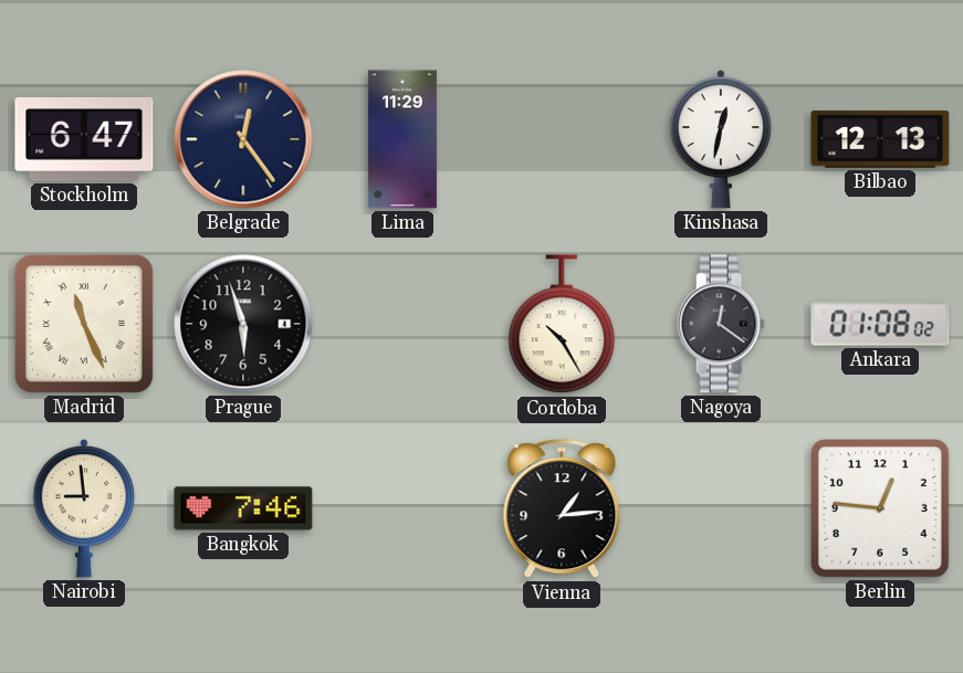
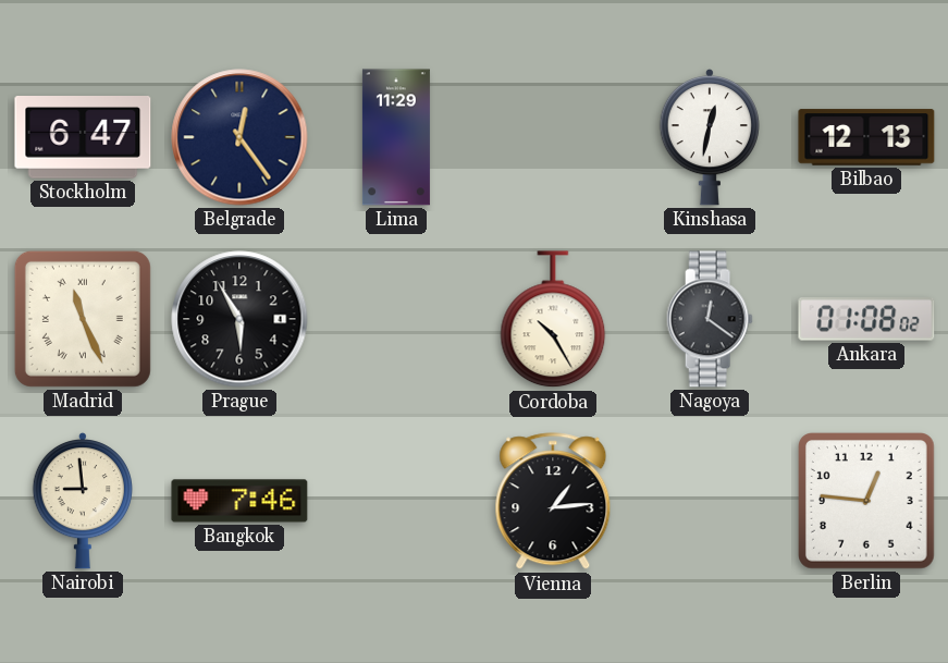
Prague: 5:57 -> 5:55 (239, 319)
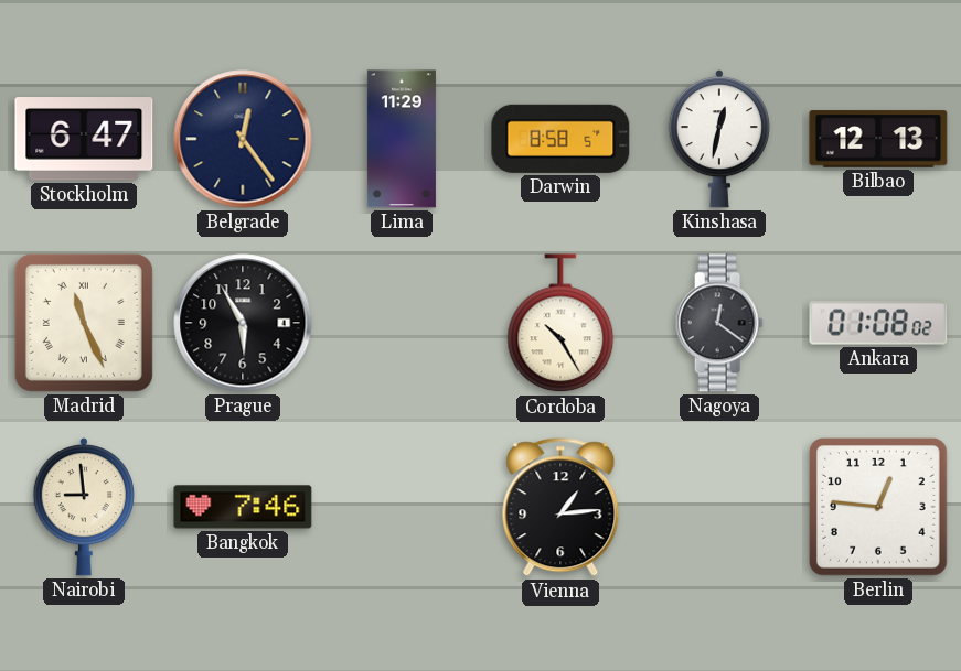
Darwin: none -> 8:58 (560, 139)
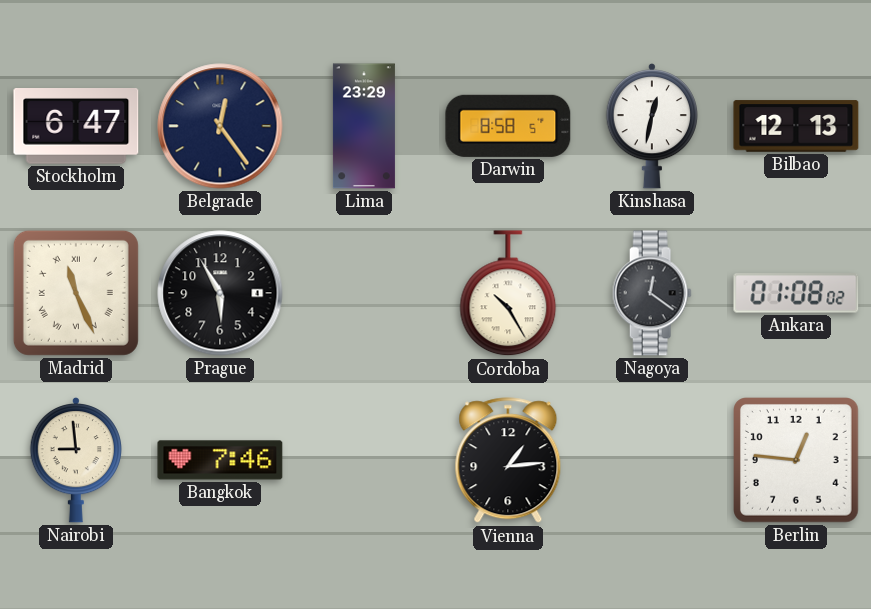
Lima: 11:29 -> 23:29 (364, 126)
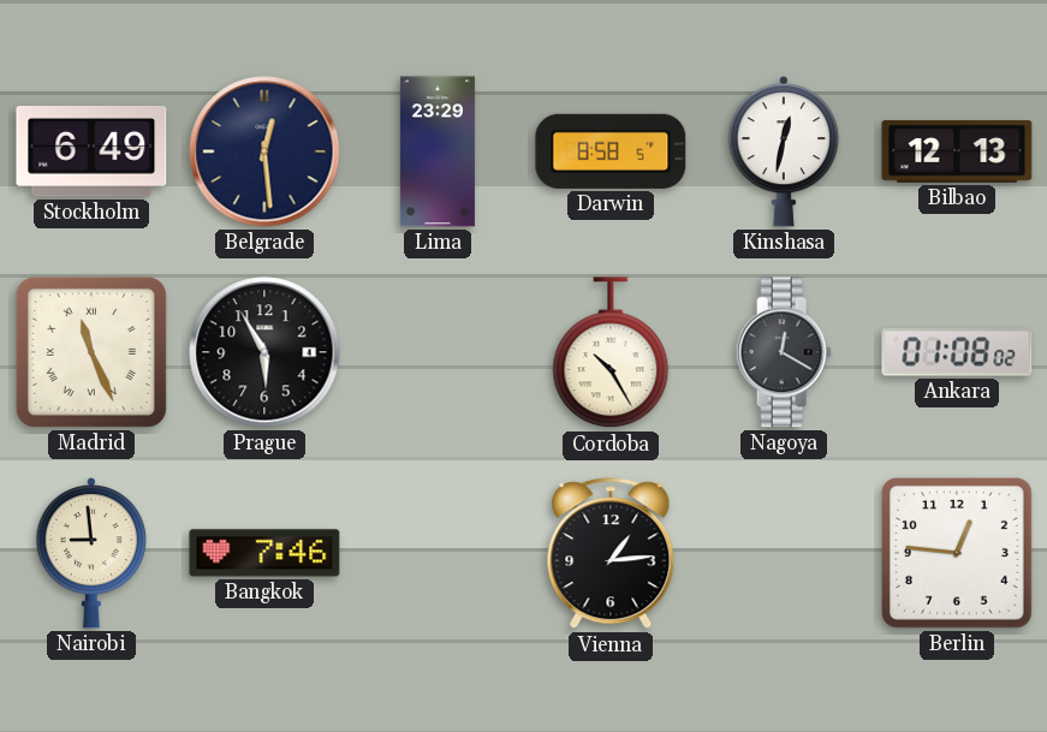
Stockholm: 6:47 -> 6:49 (91, 153)
Belgrade: 12:24 -> 12:29 (264, 151)
Nagoya: 12:21 -> 12:20 (784, 352)
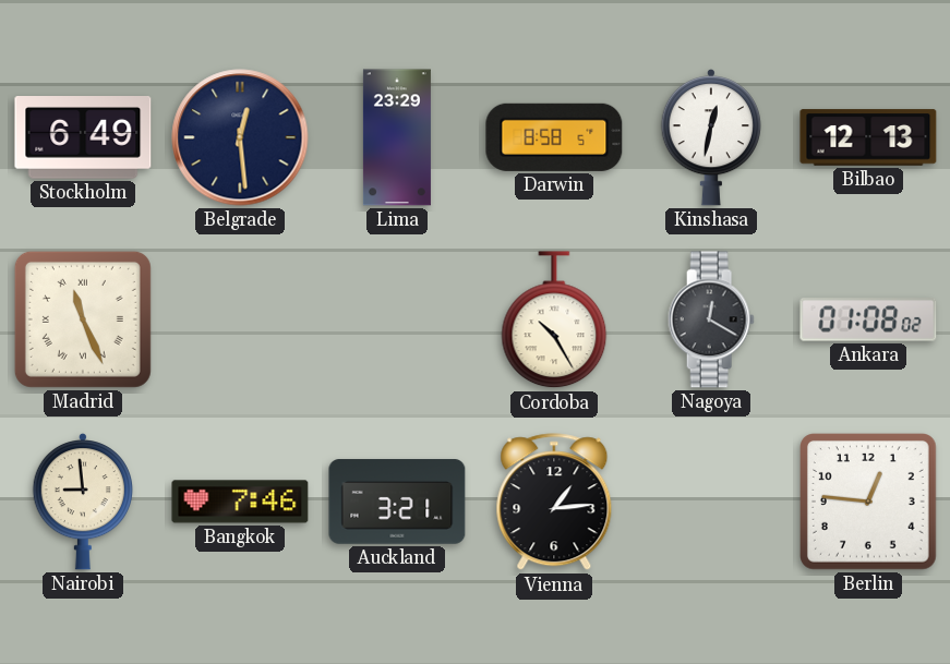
Prague: 5:55 -> none (264, 352)
Auckland: none -> 3:21 (397, 502)
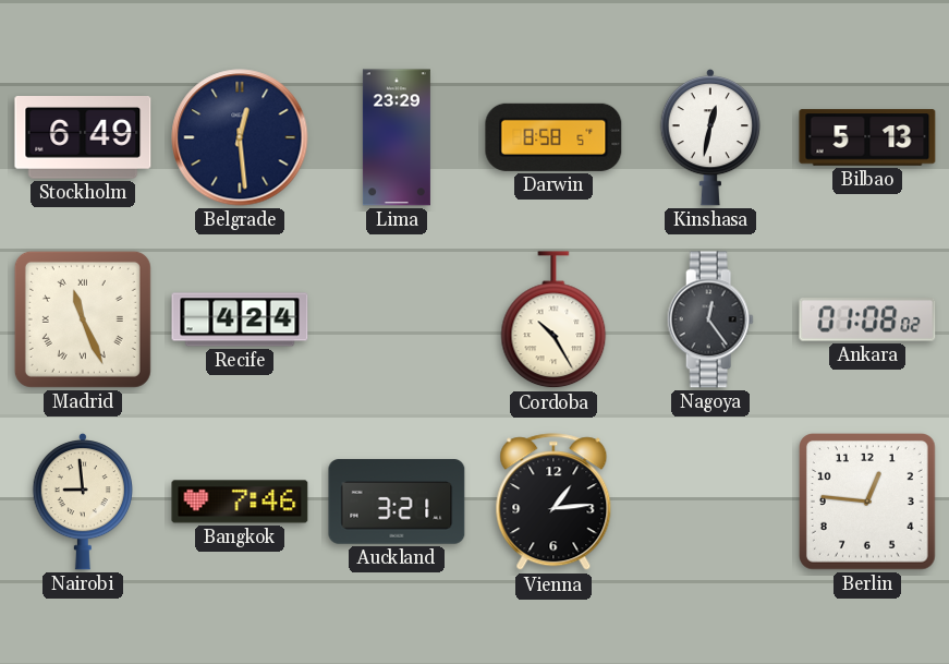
Bilbao: 12:13 -> 5:13 (867, 137)
Recife: none -> 4:24 (240, 319)
Nagoya: 12:20 -> 12:24 (710, 319)
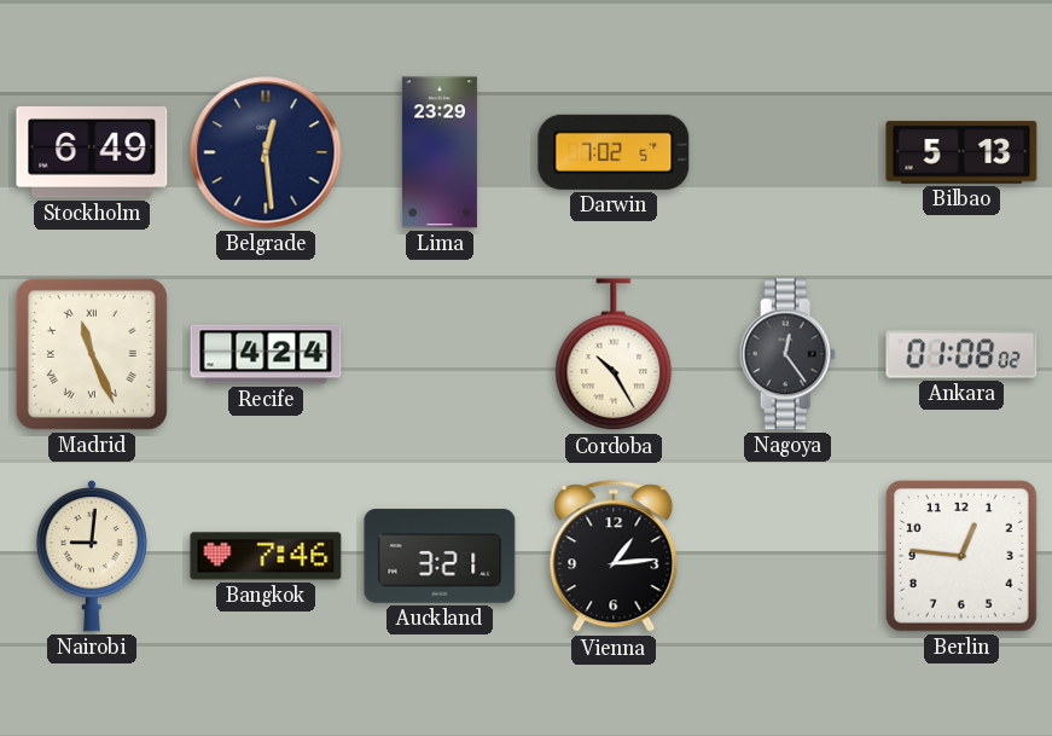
Darwin: 8:58 -> 7:02 (614, 152)
Kinshasa: 12:32 -> none (709, 137)
Nairobi: 8:59 -> 9:01 (91, 556)
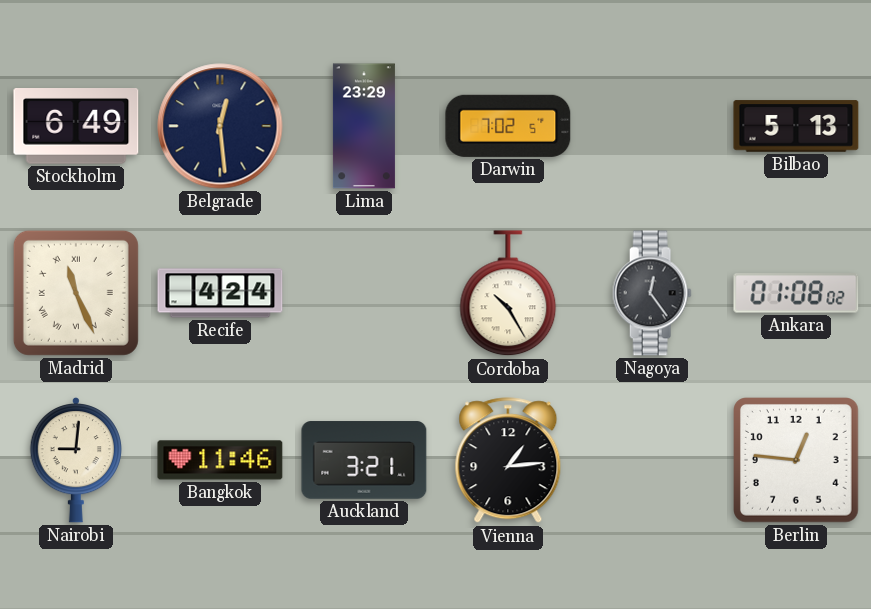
Bangkok: 7:46 -> 11:46 (220, 460)
